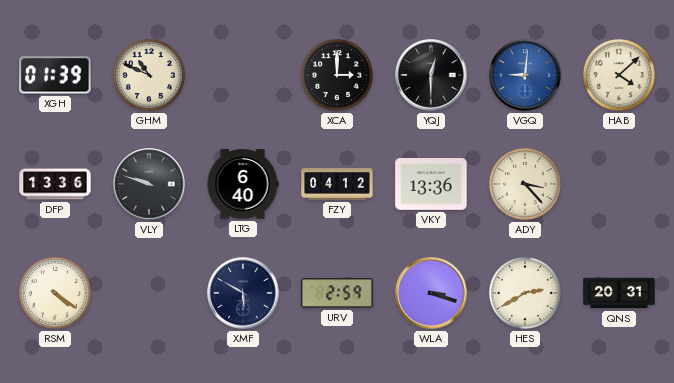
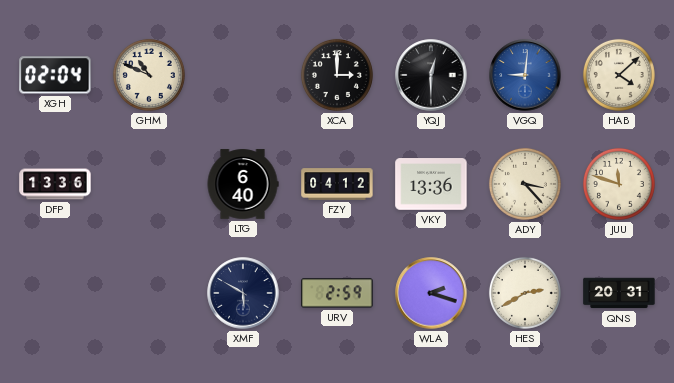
XGH: 01:39 -> 02:04 (55, 75)
VLY: 9:48 -> none (149, 184)
JUU: none -> 11:48 (619, 184)
RSM: 4:21 -> none (55, 293)
WLA: 3:18 -> 2:18 (431, 293)
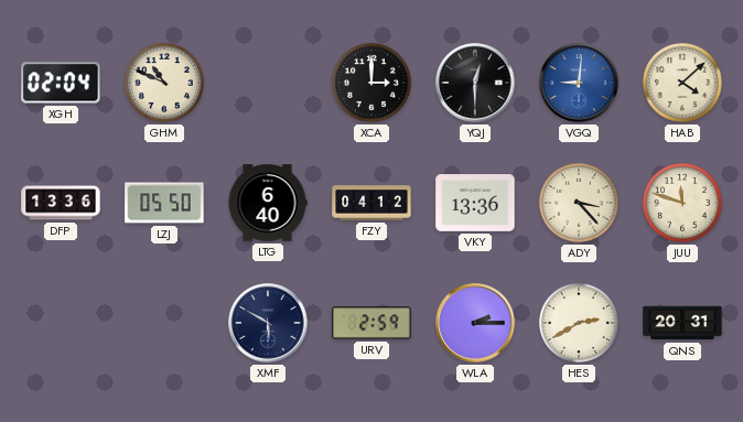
LZJ: none -> 05:50 (164, 203)
WLA: 2:18 -> 2:15 (475, 323)
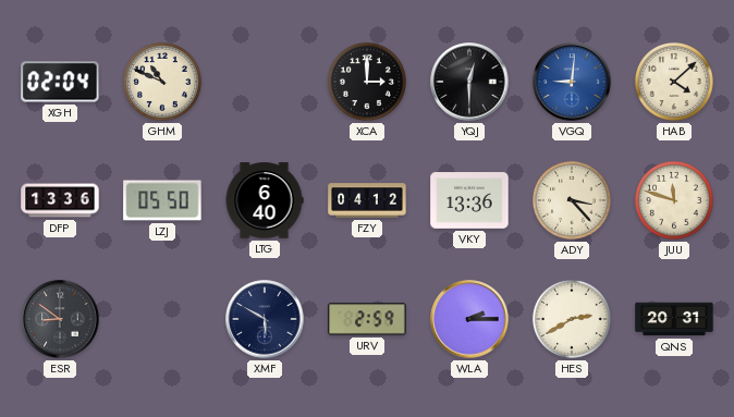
ESR: none -> 8:51 (60, 319)
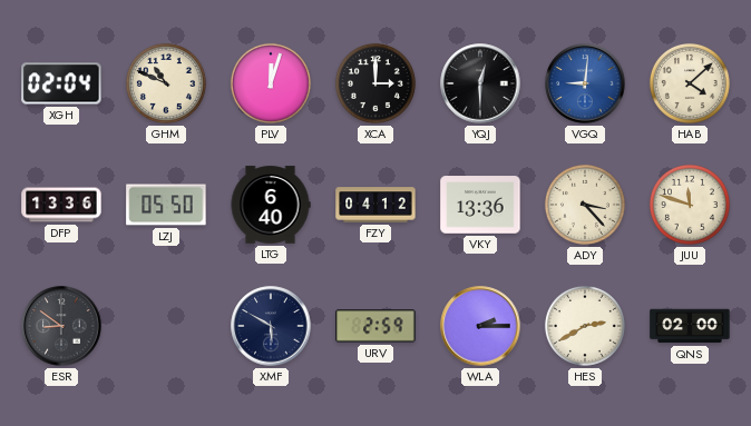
PLV: none -> 12:03 (271, 83)
QNS: 20:31 -> 02:00 (690, 326)
